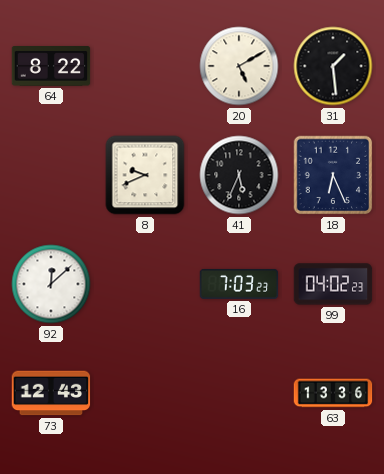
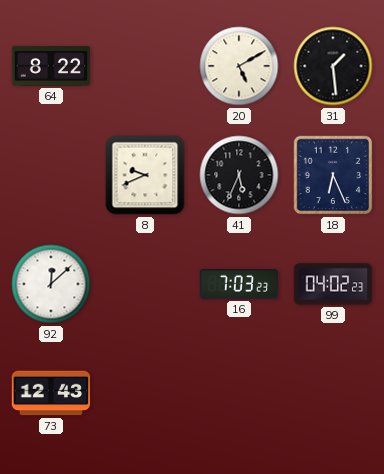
63: 13:36 -> none (333, 393)
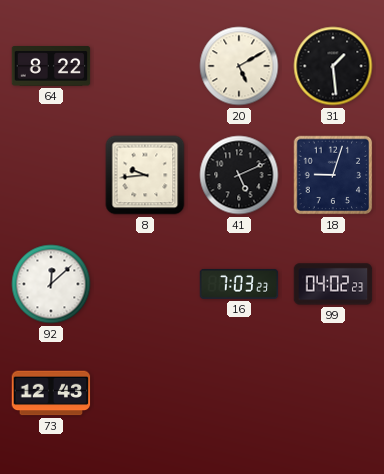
8: 9:41 -> 9:44 (145, 175)
41: 5:34 -> 5:11 (239, 175)
18: 6:26 -> 9:03 (333, 175)
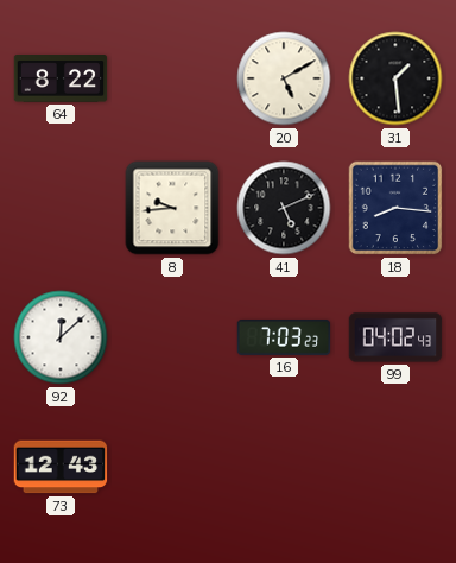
18: 9:03 -> 8:16 (395, 208)
99: 04:02:23 -> 04:02:43 (395, 337)
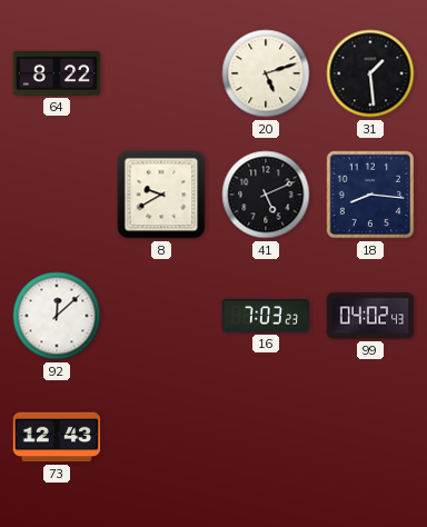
20: 5:10 -> 5:12 (266, 73)
8: 9:44 -> 9:40 (161, 195)
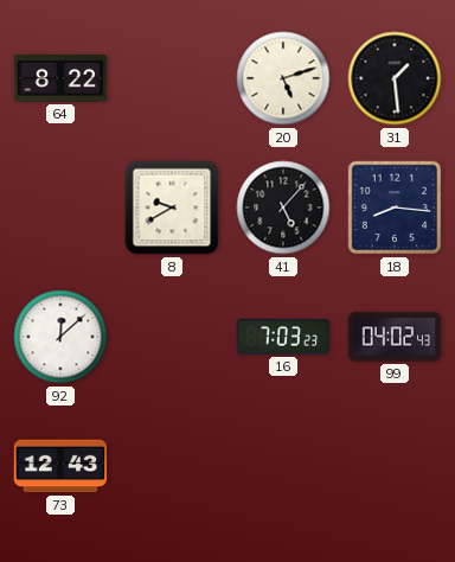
41: 5:11 -> 5:07 (283, 207)
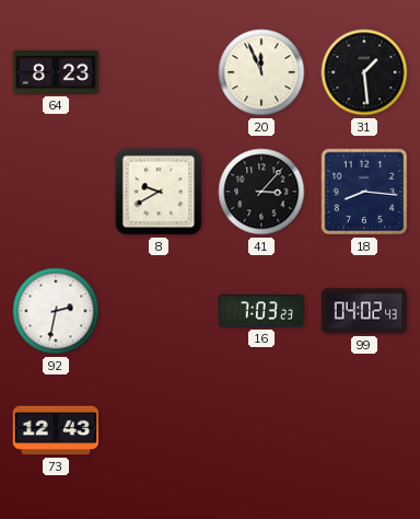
64: 8:22 -> 8:23 (56, 73)
20: 5:12 -> 11:56 (261, 72)
41: 5:07 -> 3:07 (261, 192)
92: 12:08 -> 2:32 (56, 311)
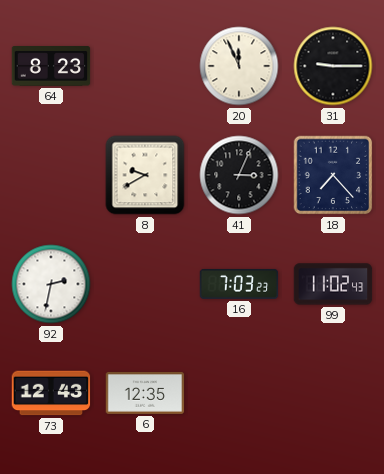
31: 1:29 -> 9:15 (333, 66)
41: 3:07 -> 3:04 (239, 175)
18: 8:16 -> 7:23 (333, 175)
99: 04:02 -> 11:02 (333, 284)
6: none -> 12:35 (145, 393)
